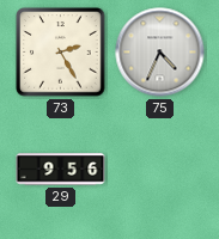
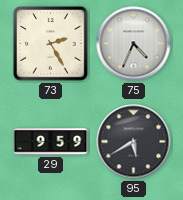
29: 9:56 -> 9:59 (51, 142)
95: none -> 5:40 (134, 142)
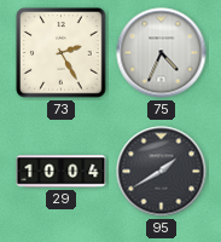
29: 9:59 -> 10:04 (62, 172)
95: 5:40 -> 1:40 (162, 172)
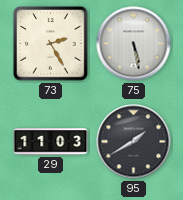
75: 4:34 -> 5:28 (134, 44)
29: 10:04 -> 11:03 (51, 142)
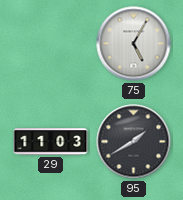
73: 2:25 -> none (51, 44)
75: 5:28 -> 5:05 (134, 44)
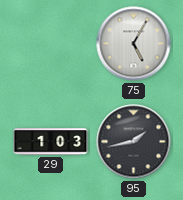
29: 11:03 -> 1:03 (51, 142)
95: 1:40 -> 1:43 (134, 142)
